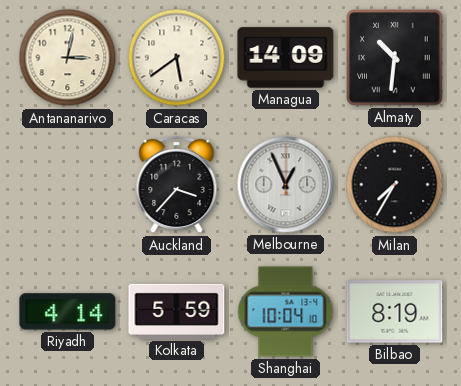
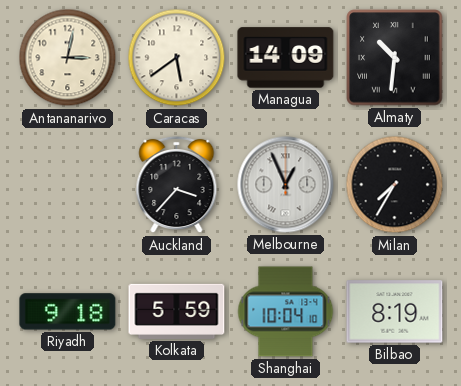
Riyadh: 4:14 -> 9:18 (68, 312)
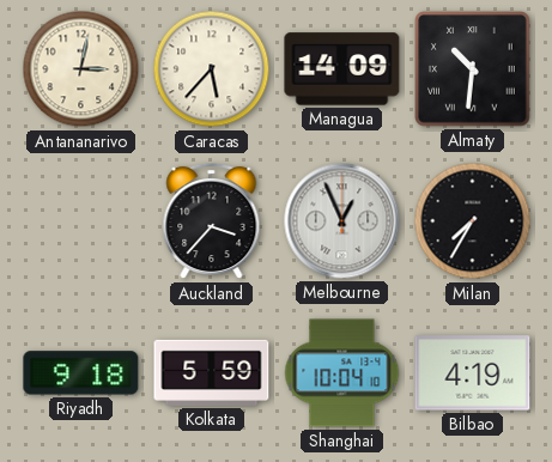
Caracas: 5:39 -> 5:37 (212, 69)
Bilbao: 8:19 -> 4:19 (473, 373)
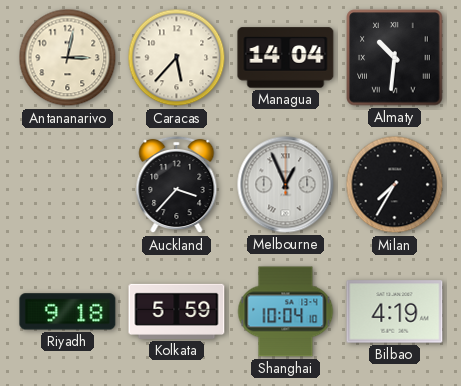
Managua: 14:09 -> 14:04 (286, 58)
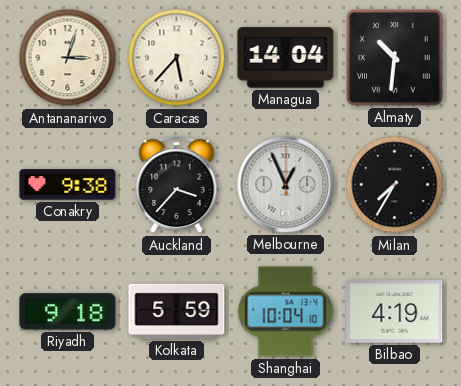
Antananarivo: 3:02 -> 3:03 (68, 58)
Conakry: none -> 9:38 (68, 185)
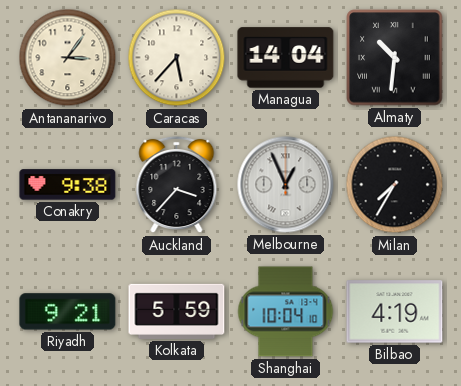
Antananarivo: 3:03 -> 3:06 (68, 58)
Riyadh: 9:18 -> 9:21 (68, 312)
